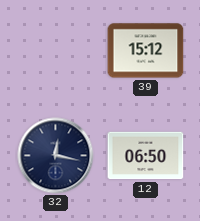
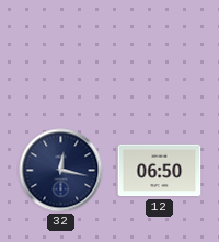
39: 15:12 -> none (146, 51)
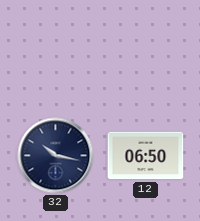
32: 12:17 -> 10:17 (56, 156)
